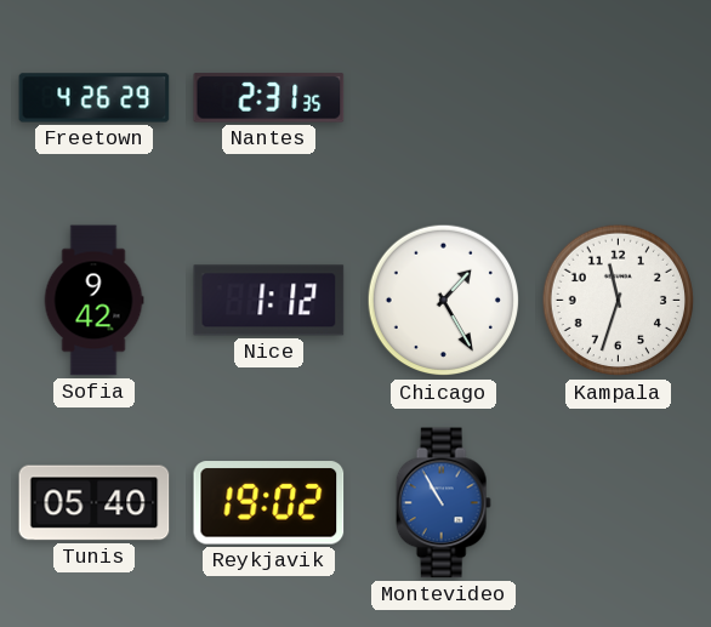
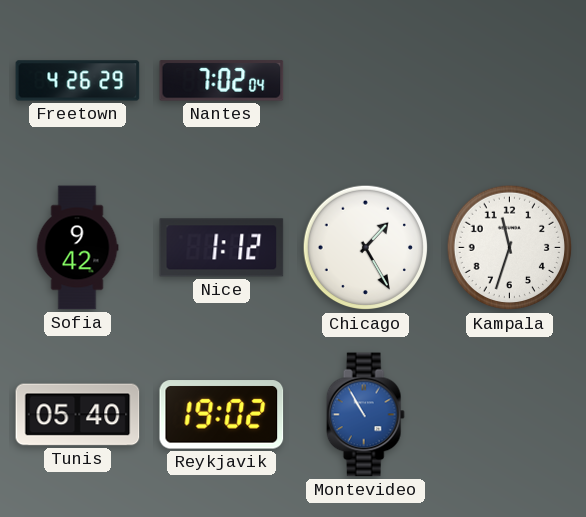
Nantes: 2:31 -> 7:02 (222, 81)
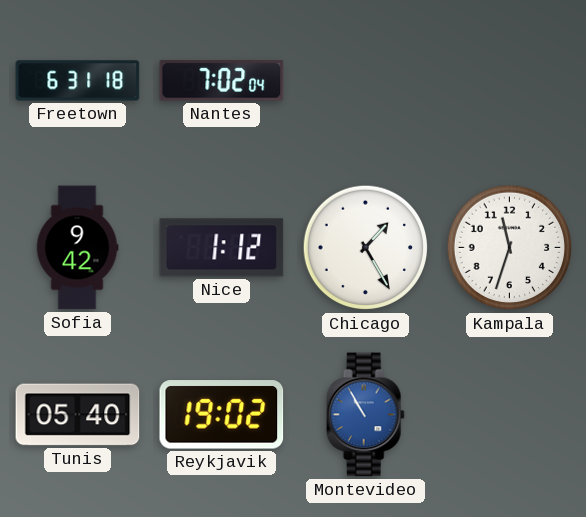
Freetown: 4:26 -> 6:31 (78, 81)
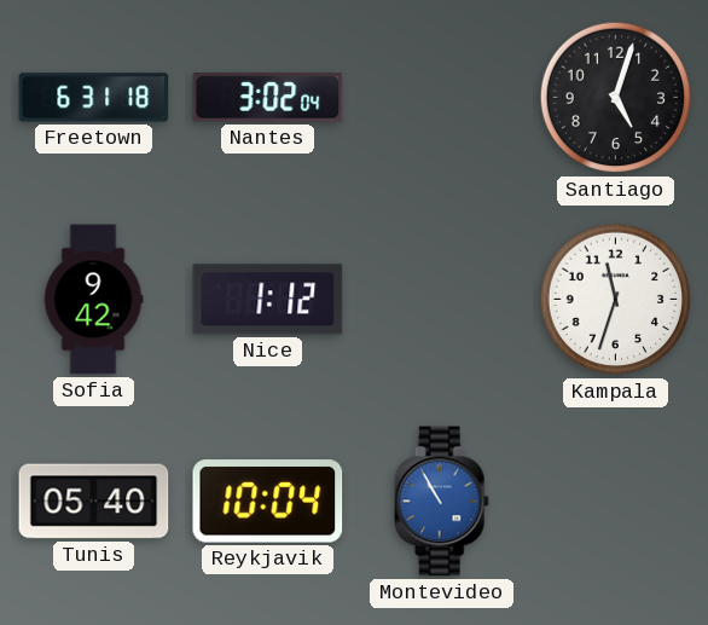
Nantes: 7:02 -> 3:02 (268, 98)
Santiago: none -> 5:03 (616, 98)
Chicago: 1:25 -> none (366, 248)
Reykjavik: 19:02 -> 10:04 (268, 502)
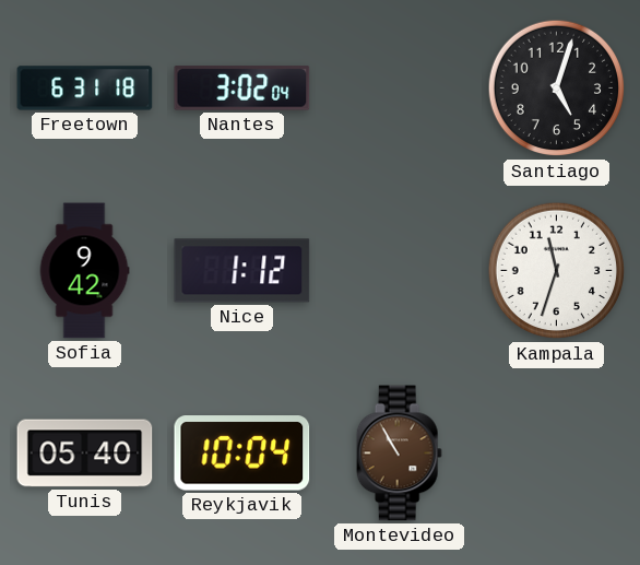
Montevideo dial: blue -> brown (399, 454)
